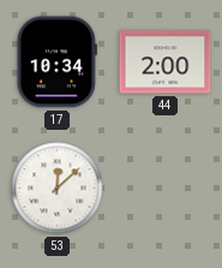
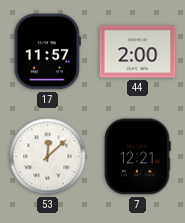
17: 10:34 -> 11:57 (47, 52)
7: none -> 12:21 (138, 157)
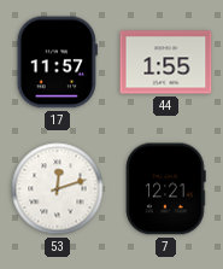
44: 2:00 -> 1:55 (166, 63)
53: 12:08 -> 12:12 (58, 189)
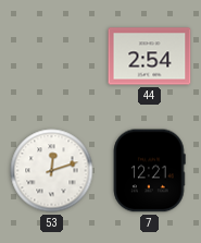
17: 11:57 -> none (57, 63)
44: 1:55 -> 2:54 (150, 57)
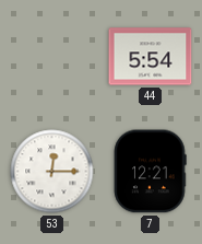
44: 2:54 -> 5:54 (151, 57)
53: 12:12 -> 12:15 (52, 172)
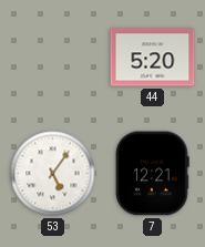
44: 5:54 -> 5:20 (153, 58)
53: 12:15 -> 5:06 (53, 174)
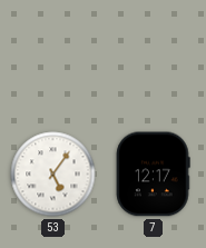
44: 5:20 -> none (153, 58)
7: 12:21 -> 12:17 (154, 175)
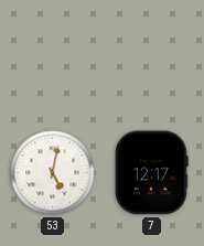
53: 5:06 -> 5:02 (53, 173)
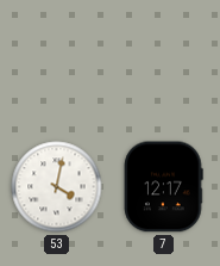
53: 5:02 -> 4:02 (57, 187)
